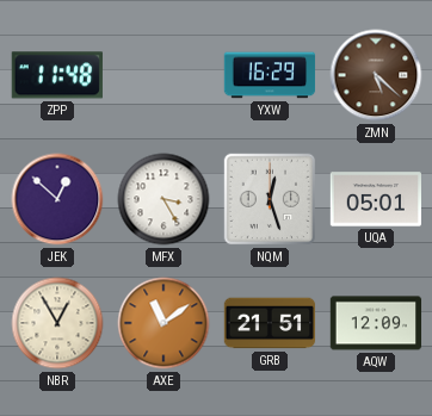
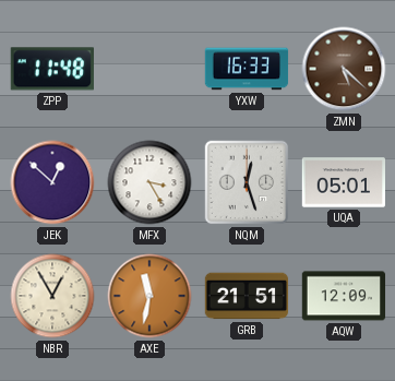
YXW: 16:29 -> 16:33 (247, 69)
AXE: 11:09 -> 11:32 (149, 296)
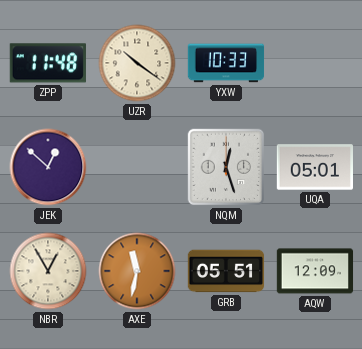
UZR: none -> 10:21 (137, 63)
YXW: 16:33 -> 10:33 (226, 63)
ZMN: 5:22 -> none (344, 69)
MFX: 3:25 -> none (149, 182)
GRB: 21:51 -> 05:51 (226, 271)
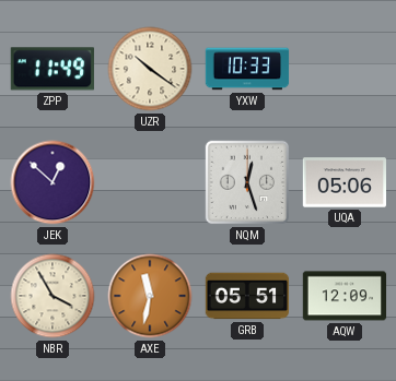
ZPP: 11:48 -> 11:49 (53, 69)
UQA: 05:01 -> 05:06 (343, 182)
NBR: 12:55 -> 3:55 (53, 296)
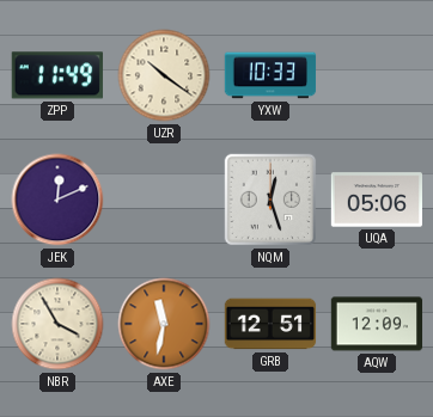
JEK: 12:52 -> 12:11 (57, 200)
GRB: 05:51 -> 12:51 (270, 324)
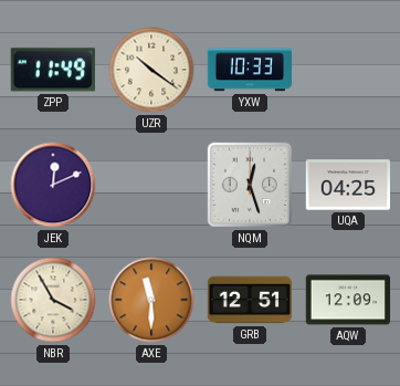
UQA: 05:06 -> 04:25 (347, 185)
AXE: 11:32 -> 11:30 (151, 300)
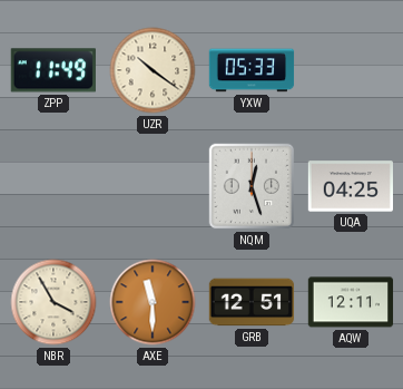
YXW: 10:33 -> 05:33 (252, 70)
JEK: 12:11 -> none (53, 185)
AQW: 12:09 -> 12:11 (351, 302)
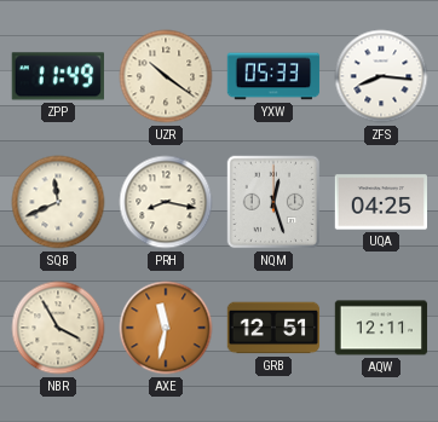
ZFS: none -> 8:16 (381, 76)
SQB: none -> 11:41 (58, 202)
PRH: none -> 8:17 (166, 202)
AXE: 11:30 -> 11:32 (166, 328)
